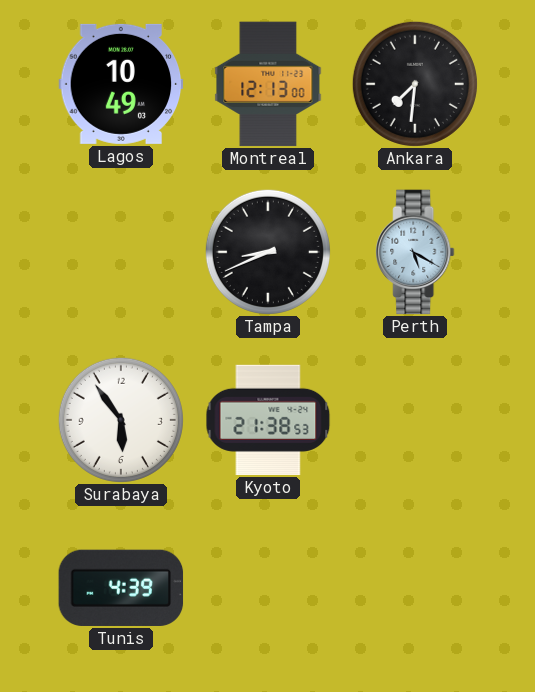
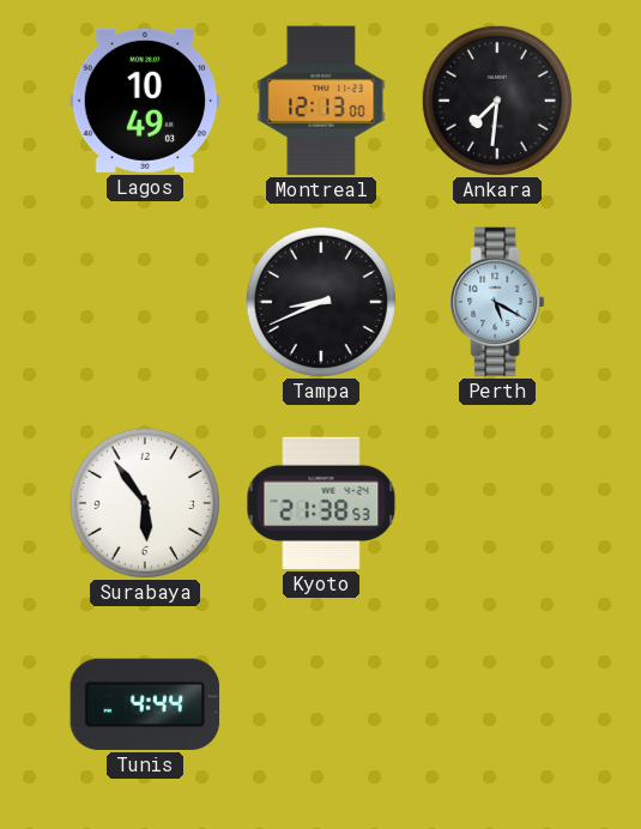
Tunis: 4:39 -> 4:44 (145, 704)
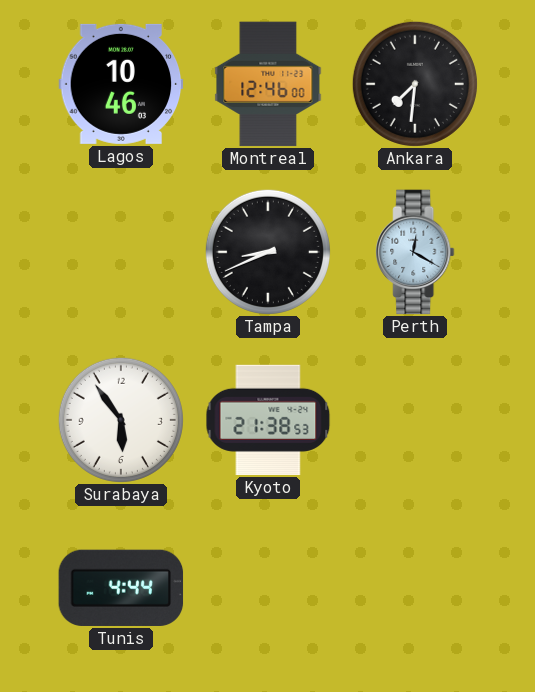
Lagos: 10:49 -> 10:46 (121, 84)
Montreal: 12:13 -> 12:46 (268, 84)
Perth: 5:20 -> 12:20 (415, 252)
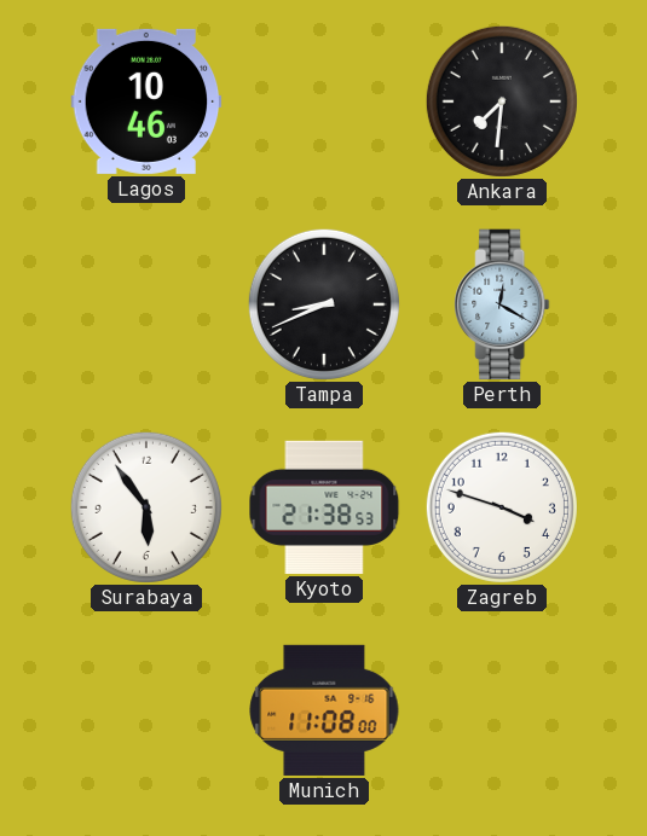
Montreal: 12:46 -> none (268, 84)
Zagreb: none -> 3:48 (502, 507)
Tunis: 4:44 -> none (121, 588)
Munich: none -> 11:08 (324, 710)
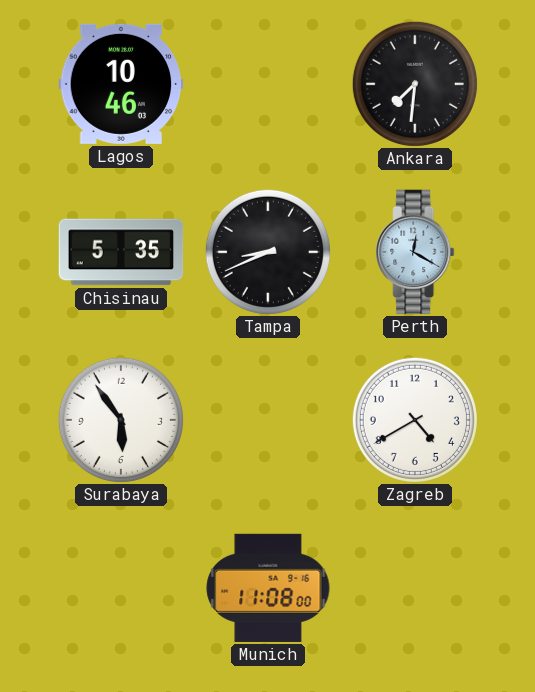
Chisinau: none -> 5:35 (121, 252)
Kyoto: 21:38 -> none (324, 507)
Zagreb: 3:48 -> 4:40 (415, 420)
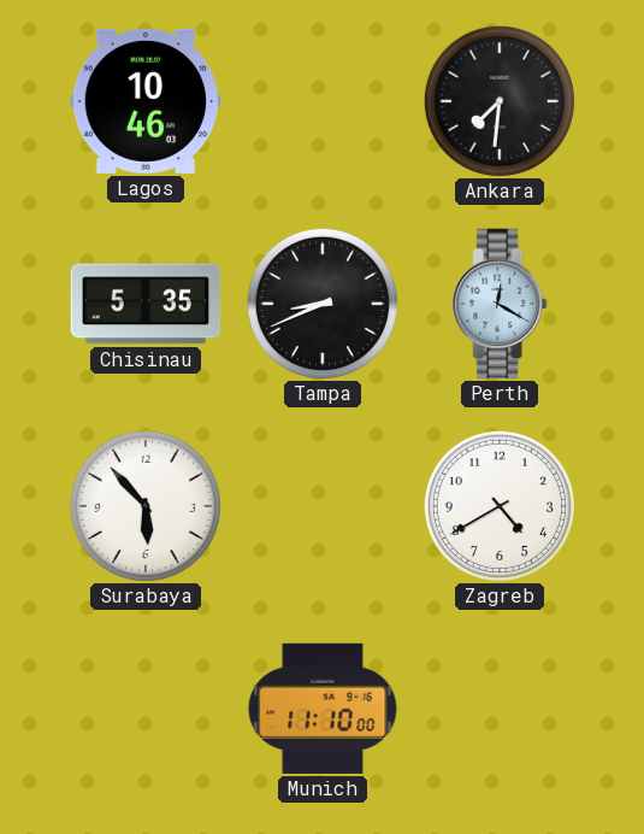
Surabaya: 5:54 -> 5:53 (146, 506)
Munich: 11:08 -> 11:10 (323, 709)
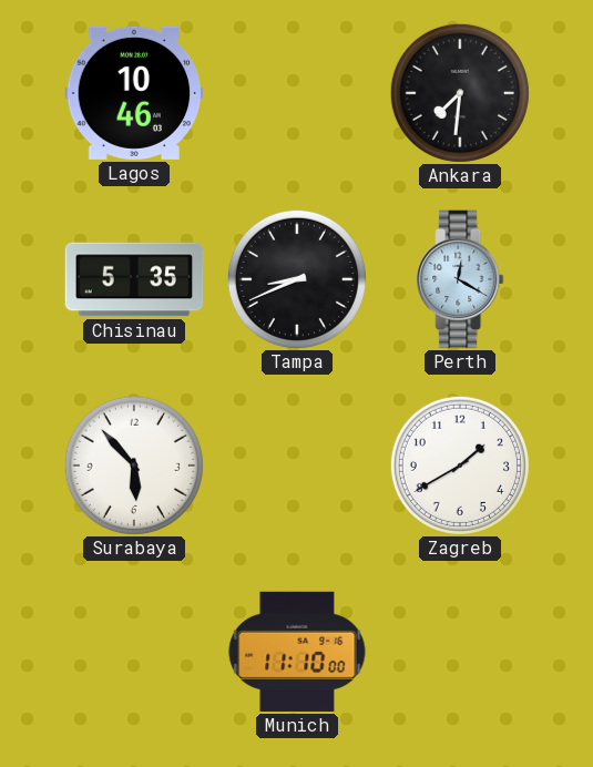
Zagreb: 4:40 -> 1:40 (460, 466)
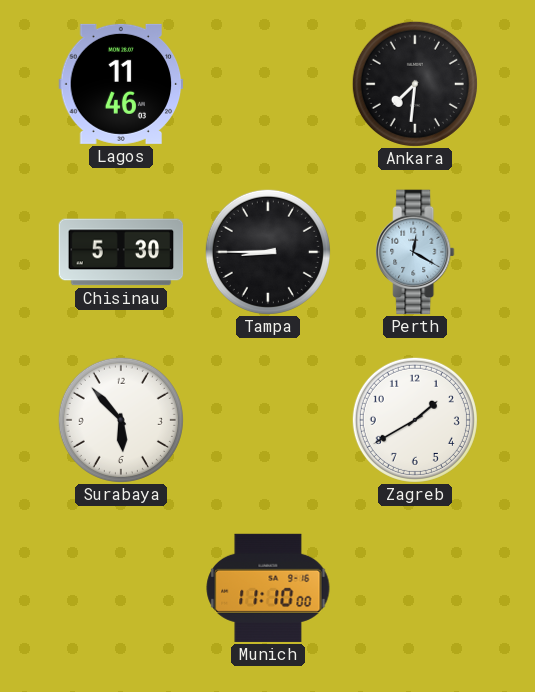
Lagos: 10:46 -> 11:46 (121, 84)
Chisinau: 5:35 -> 5:30 (121, 252)
Tampa: 8:41 -> 8:45 (268, 252)
